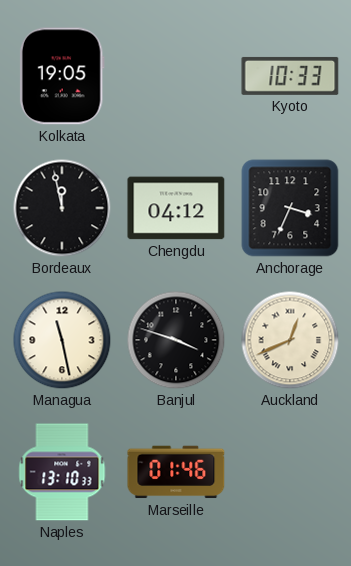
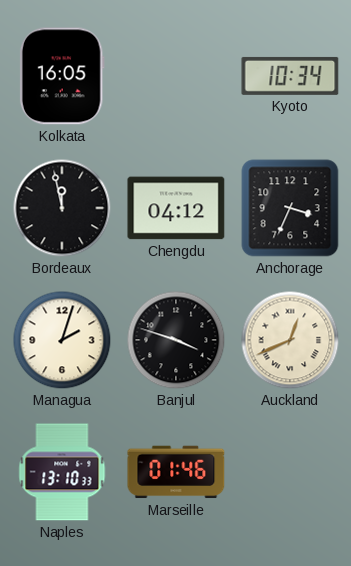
Kolkata: 19:05 -> 16:05 (62, 76)
Kyoto: 10:33 -> 10:34 (290, 76)
Managua: 11:28 -> 2:03 (62, 340)
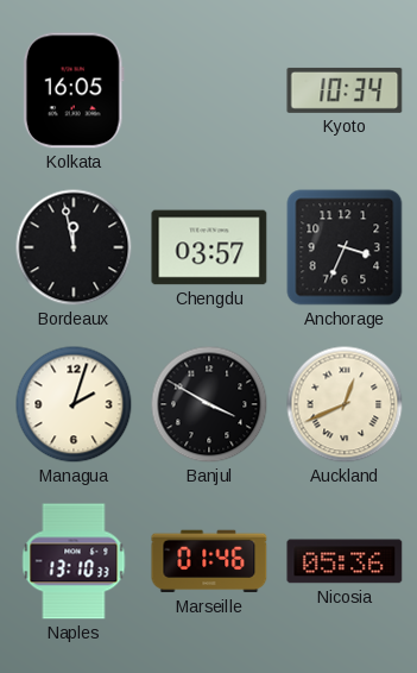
Chengdu: 04:12 -> 03:57 (209, 247)
Banjul: 3:48 -> 3:50 (209, 404)
Nicosia: none -> 05:36 (345, 561)
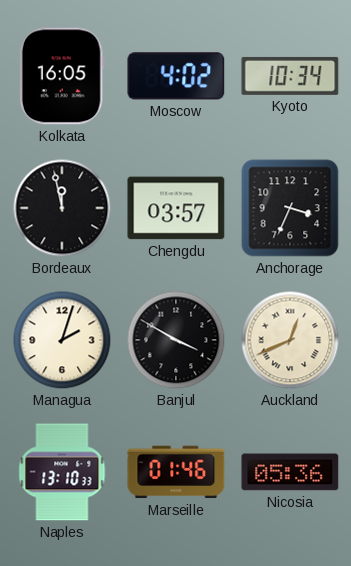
Moscow: none -> 4:02 (176, 76)
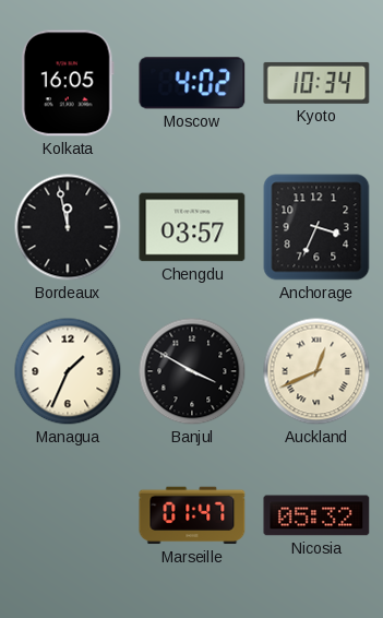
Managua: 2:03 -> 1:34 (68, 371)
Naples: 13:10 -> none (62, 472)
Marseille: 01:46 -> 01:47 (192, 515)
Nicosia: 05:36 -> 05:32 (316, 515)
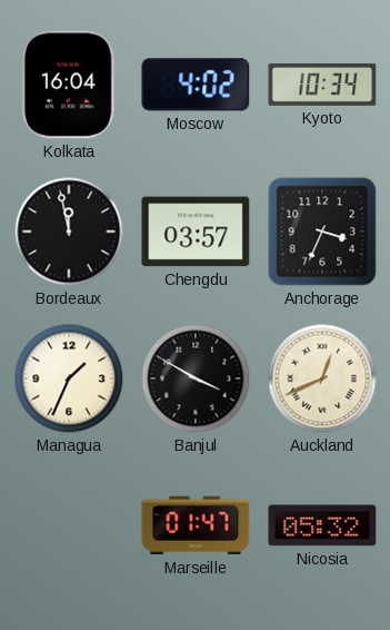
Kolkata: 16:05 -> 16:04 (69, 85)
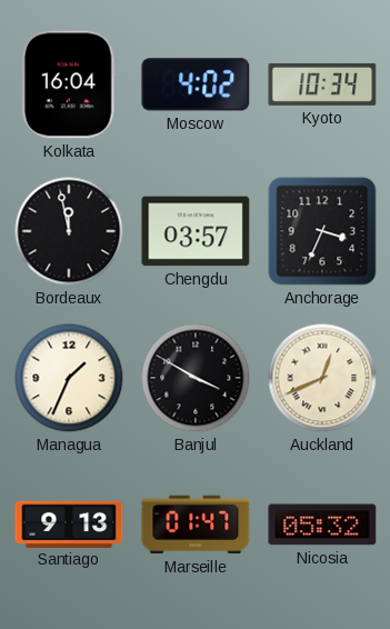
Santiago: none -> 9:13 (69, 523)
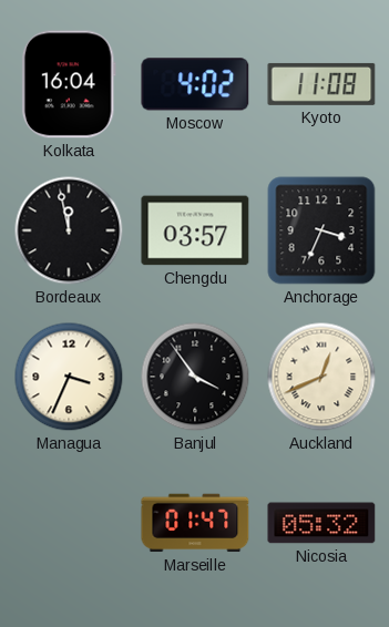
Kyoto: 10:34 -> 11:08 (321, 84)
Managua: 1:34 -> 3:34 (69, 377)
Banjul: 3:50 -> 3:54 (195, 377)
Santiago: 9:13 -> none (69, 523)
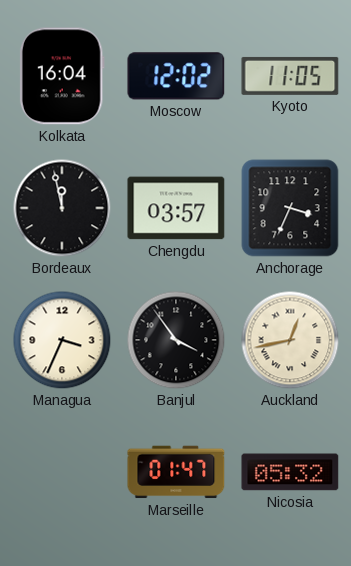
Moscow: 4:02 -> 12:02 (176, 76)
Kyoto: 11:08 -> 11:05 (290, 76)
Auckland: 12:41 -> 12:43 (290, 340)
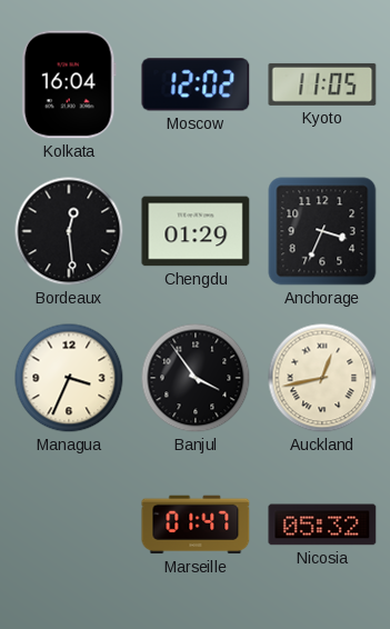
Bordeaux: 11:58 -> 12:29 (69, 231)
Chengdu: 03:57 -> 01:29 (196, 231)
